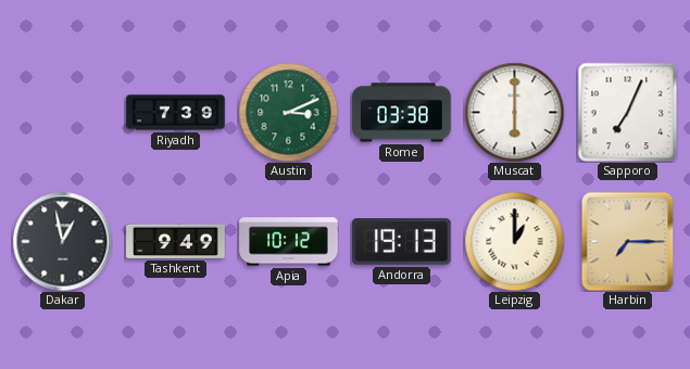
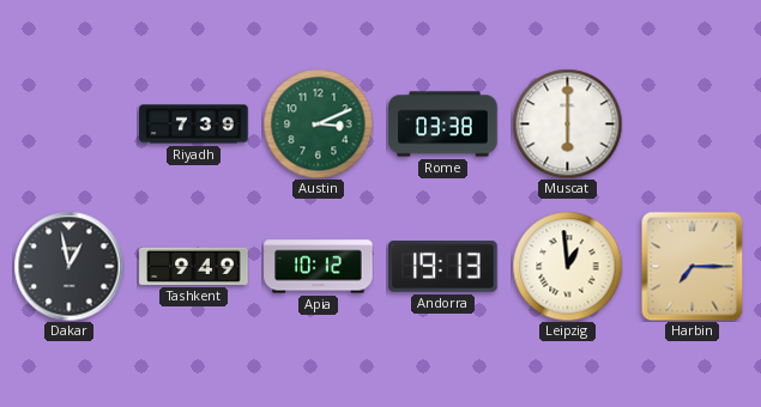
Sapporo: 7:04 -> none (627, 112)
Leipzig: 1:00 -> 12:59 (567, 266)
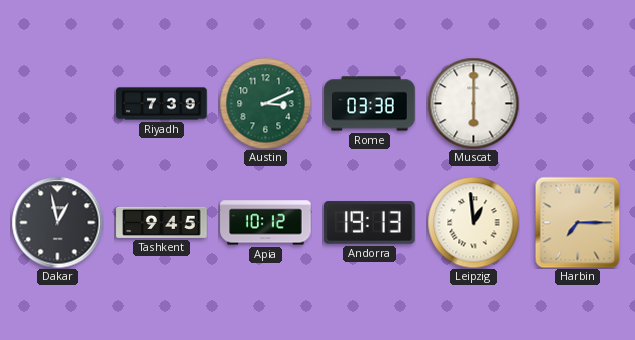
Tashkent: 9:49 -> 9:45 (162, 222)
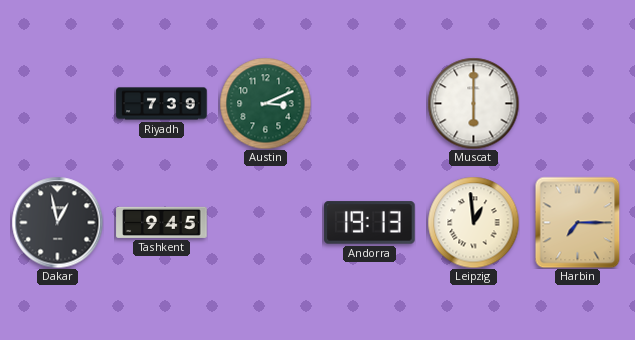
Rome: 03:38 -> none (370, 104)
Apia: 10:12 -> none (266, 223)
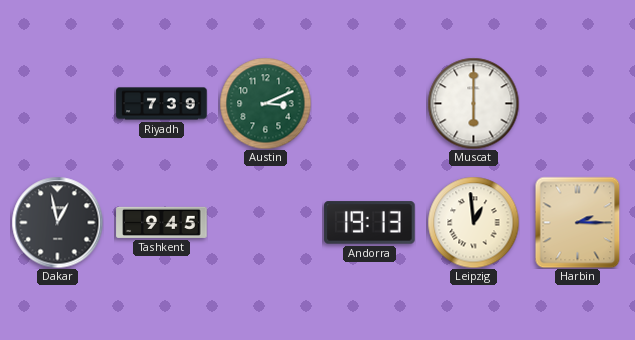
Harbin: 7:15 -> 2:15 (578, 222)
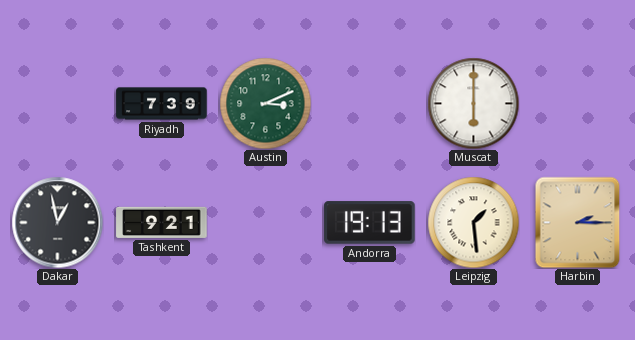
Tashkent: 9:45 -> 9:21 (162, 222)
Leipzig: 12:59 -> 1:29 (473, 222)
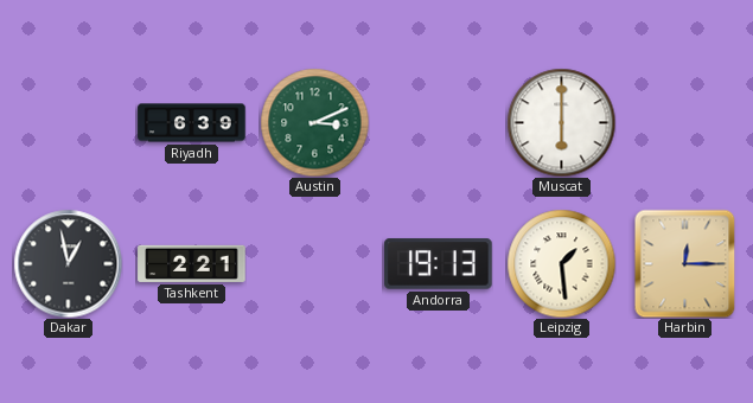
Riyadh: 7:39 -> 6:39 (192, 123)
Tashkent: 9:21 -> 2:21 (192, 263)
Harbin: 2:15 -> 12:15 (685, 263)
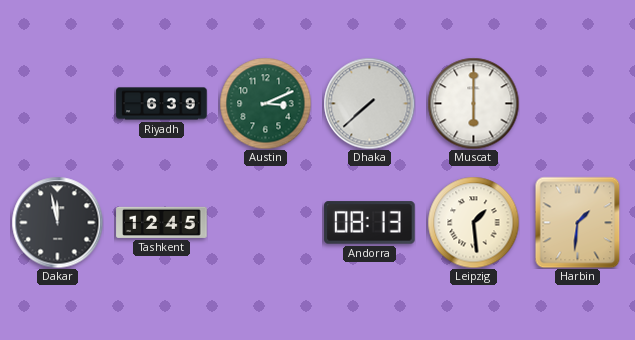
Dhaka: none -> 7:38 (369, 103)
Dakar: 12:58 -> 11:58 (57, 222)
Tashkent: 2:21 -> 12:45 (162, 222)
Andorra: 19:13 -> 08:13 (370, 223)
Harbin: 12:15 -> 1:31 (578, 222)
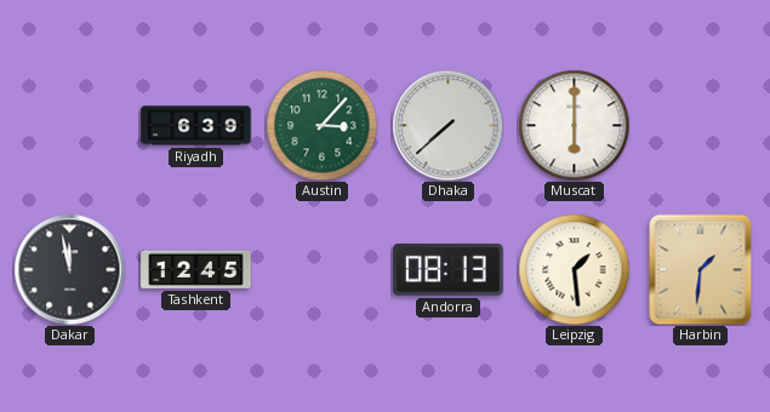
Austin: 3:11 -> 3:07 (321, 125)
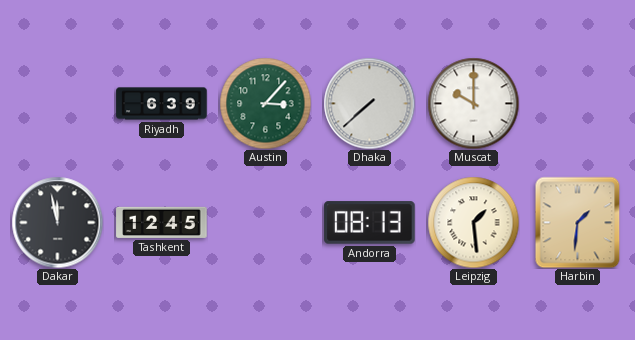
Muscat: 6:00 -> 10:00 (473, 103)
